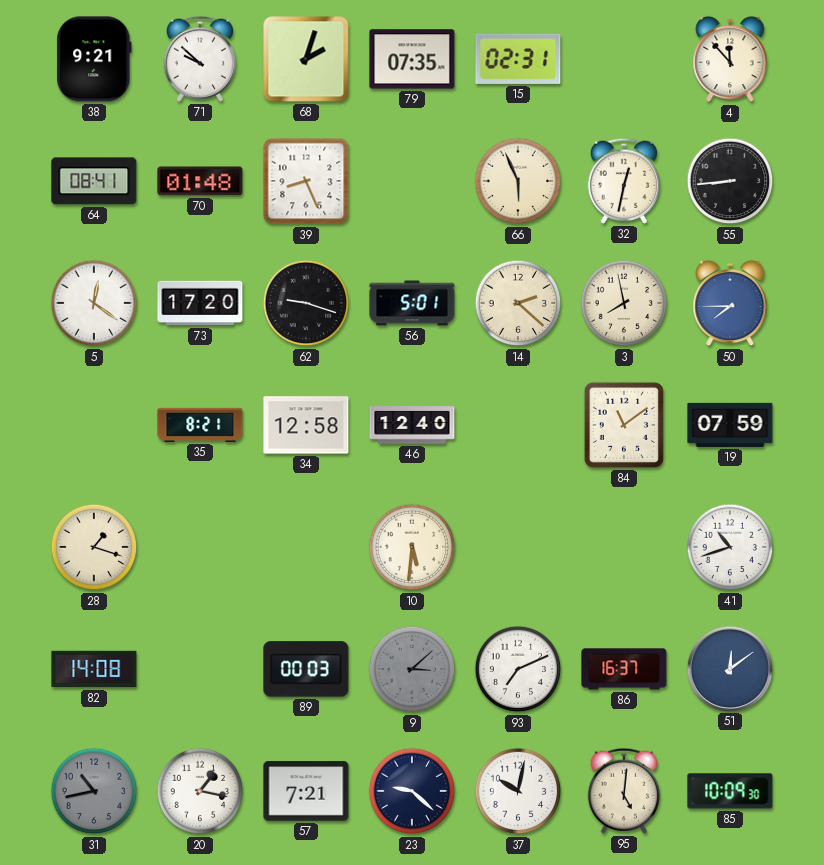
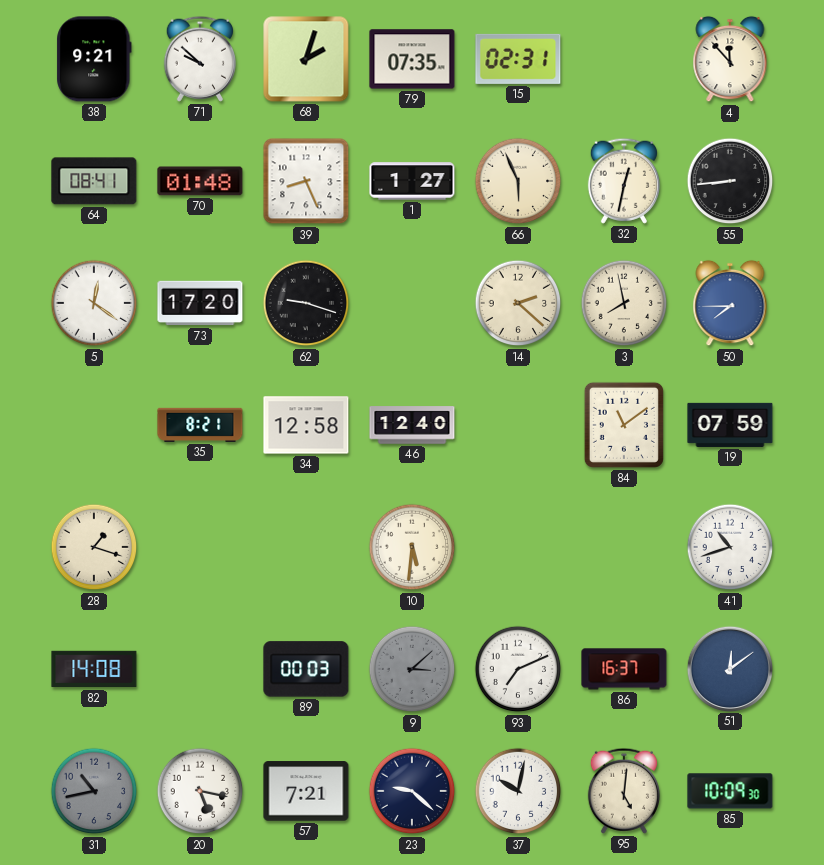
1: none -> 1:27 (412, 181)
56: 5:01 -> none (412, 303)
20: 1:17 -> 5:17 (200, 791)
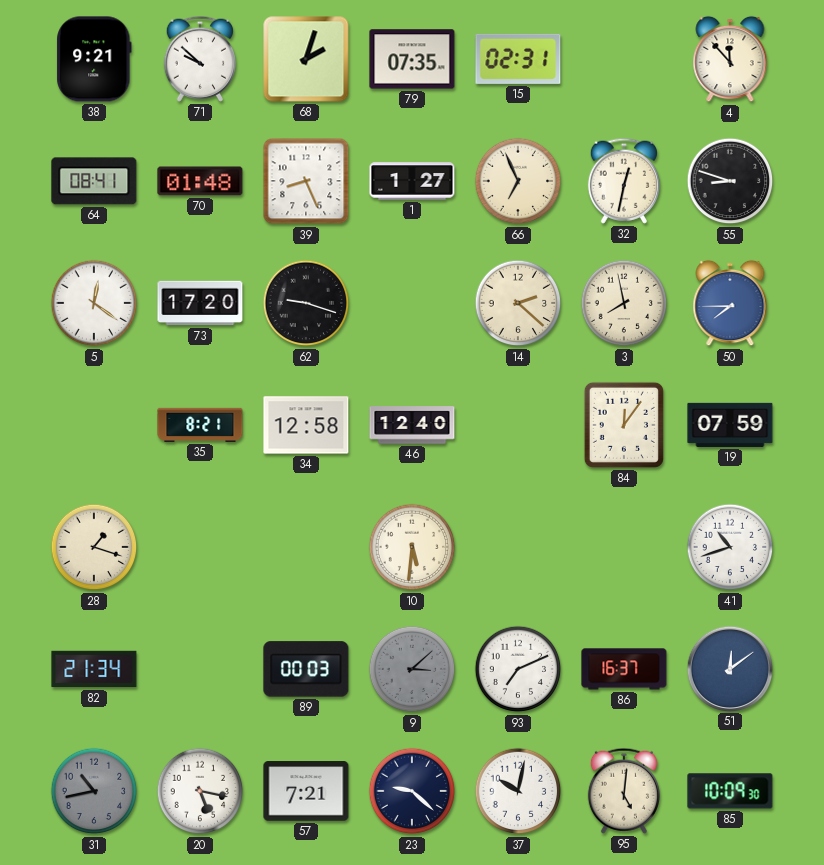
66: 5:56 -> 6:56 (518, 181)
55: 8:44 -> 8:48 (730, 181)
84: 11:09 -> 12:06 (624, 425)
82: 14:08 -> 21:34 (94, 669)
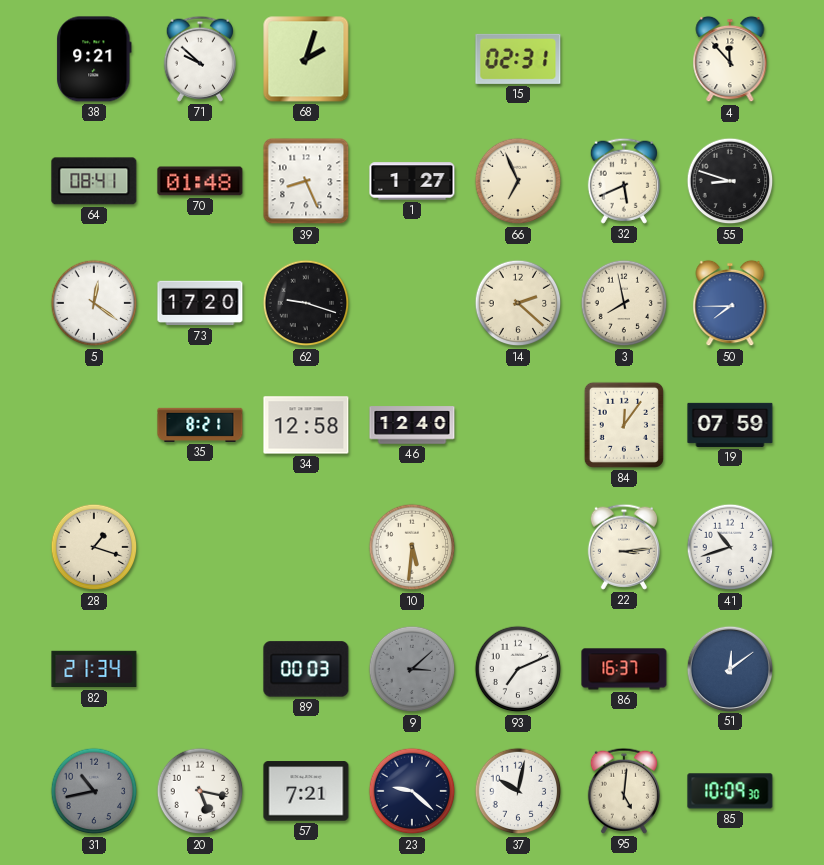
79: 07:35 -> none (412, 59)
32: 12:32 -> 5:41 (624, 181)
22: none -> 3:14 (624, 547)
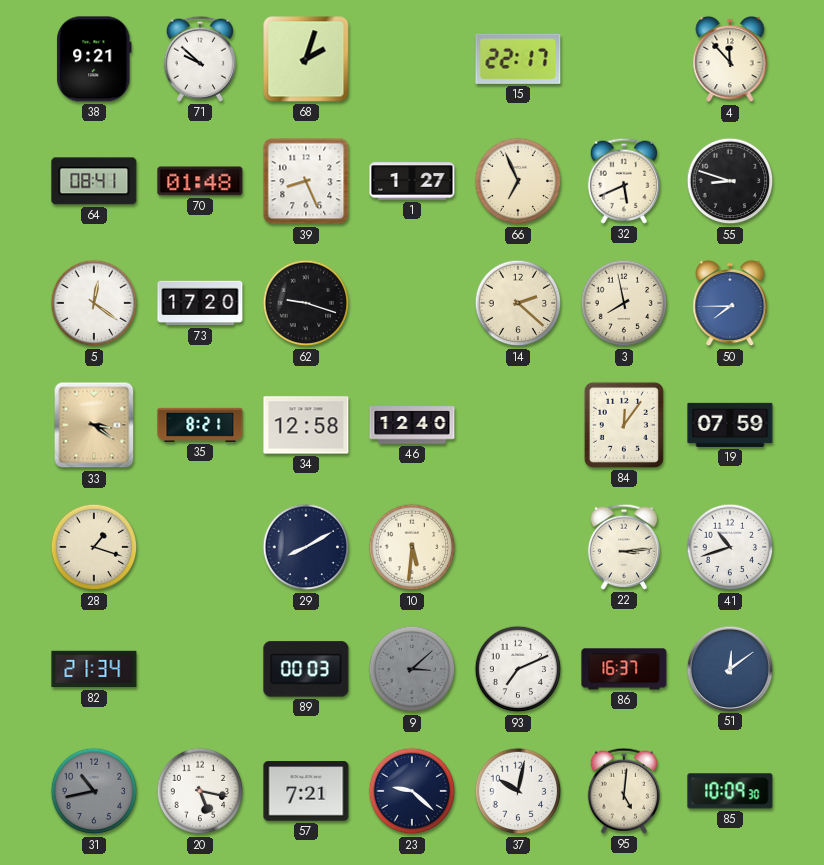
15: 02:31 -> 22:17 (518, 59)
33: none -> 3:21 (94, 425)
29: none -> 8:10 (306, 547)
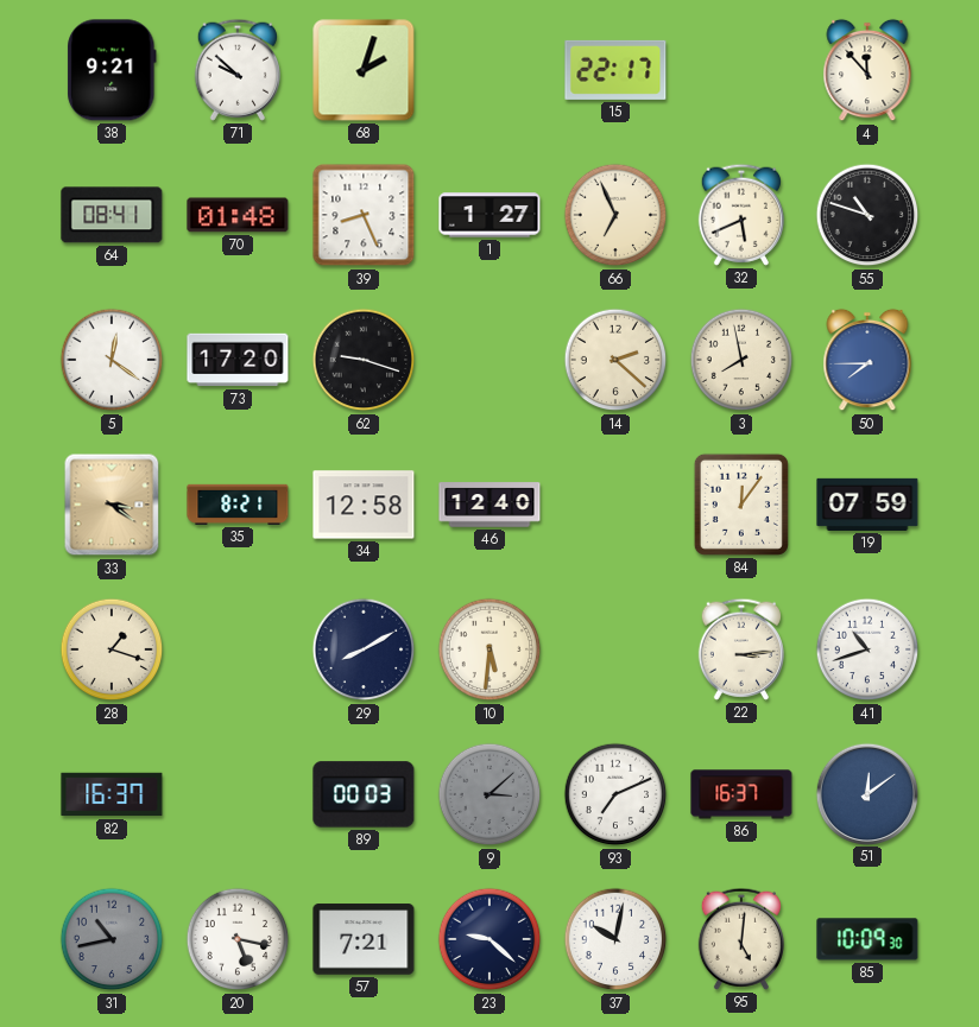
55: 8:48 -> 10:48 (867, 215)
82: 21:34 -> 16:37 (112, 794)
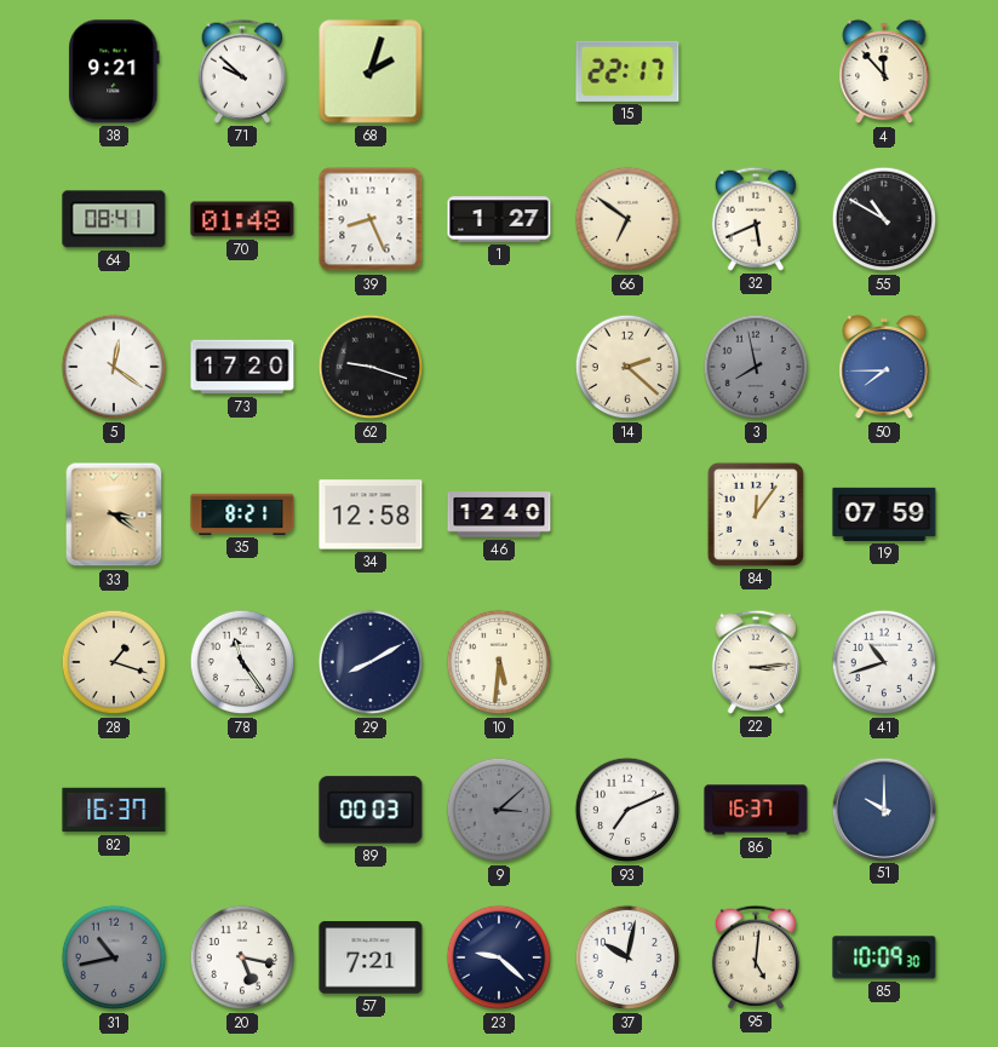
66: 6:56 -> 6:51 (627, 219)
55: 10:48 -> 10:50 (884, 219)
3 dial: cream -> grey (756, 367)
78: none -> 11:24 (242, 662)
51: 12:09 -> 10:00 (883, 809)
